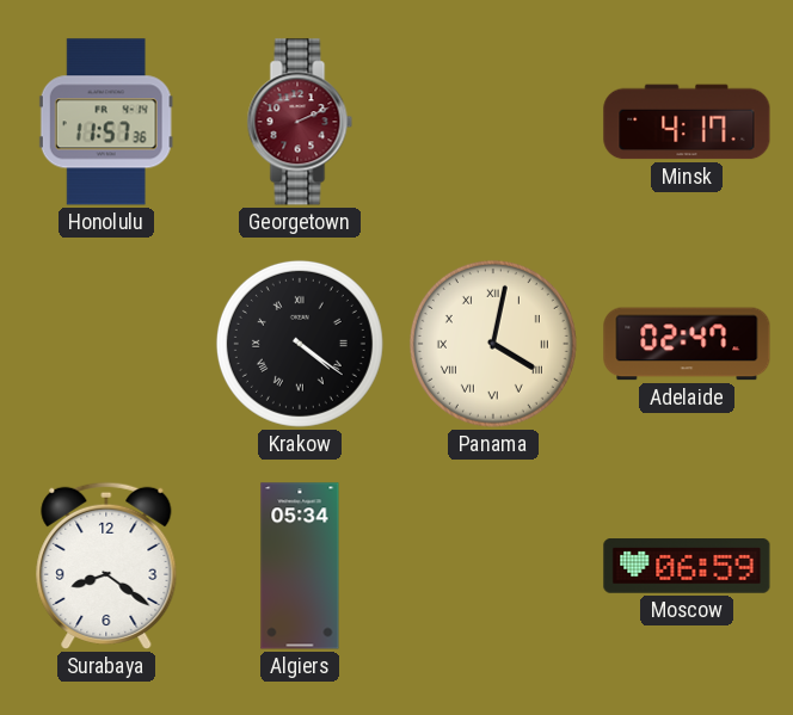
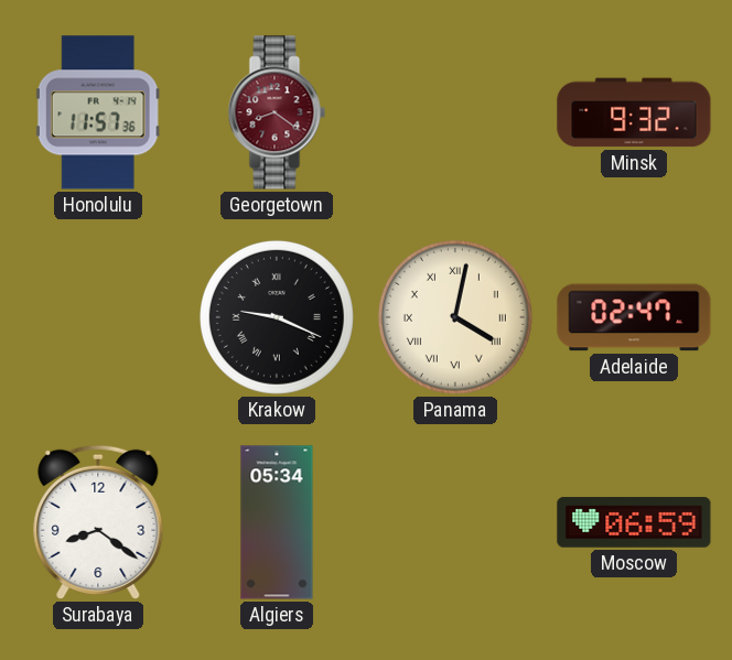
Georgetown: 2:11 -> 8:21 (277, 112)
Minsk: 4:17 -> 9:32 (634, 112)
Krakow: 4:21 -> 9:19 (277, 317)
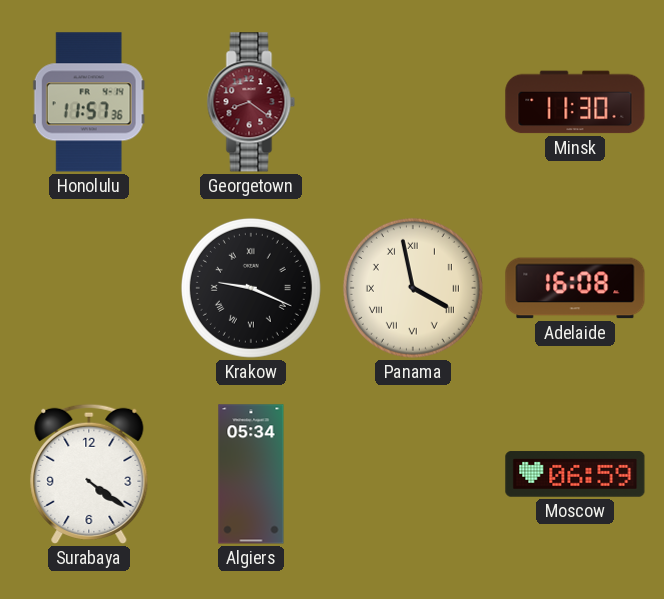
Minsk: 9:32 -> 11:30 (575, 102)
Panama: 4:02 -> 3:58 (413, 288)
Adelaide: 02:47 -> 16:08 (575, 288)
Surabaya: 8:21 -> 4:21 (89, 474)
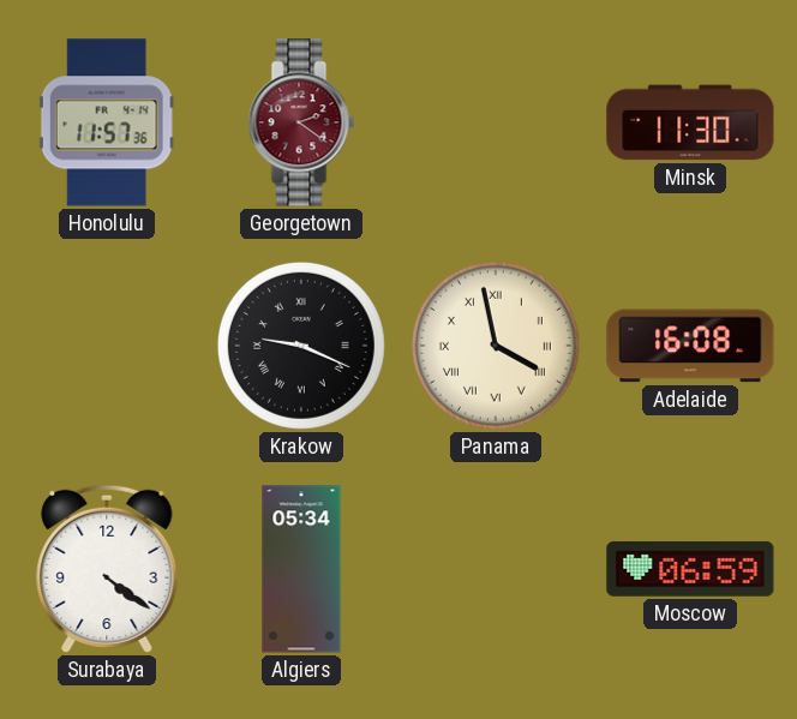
Georgetown: 8:21 -> 2:21 (301, 122)
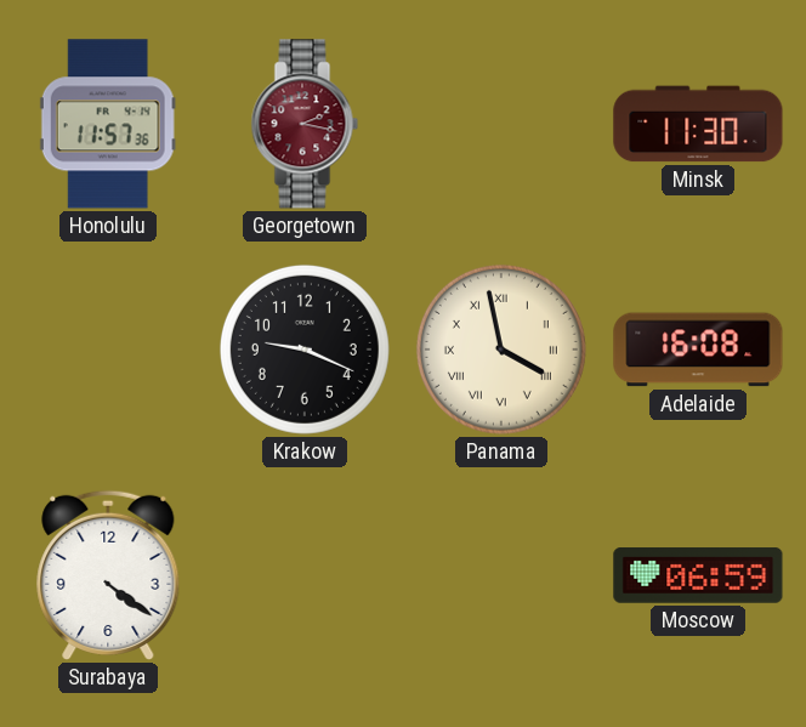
Georgetown: 2:21 -> 2:17 (305, 124)
Krakow numerals: Roman -> Arabic (305, 350)
Algiers: 05:34 -> none (301, 569)
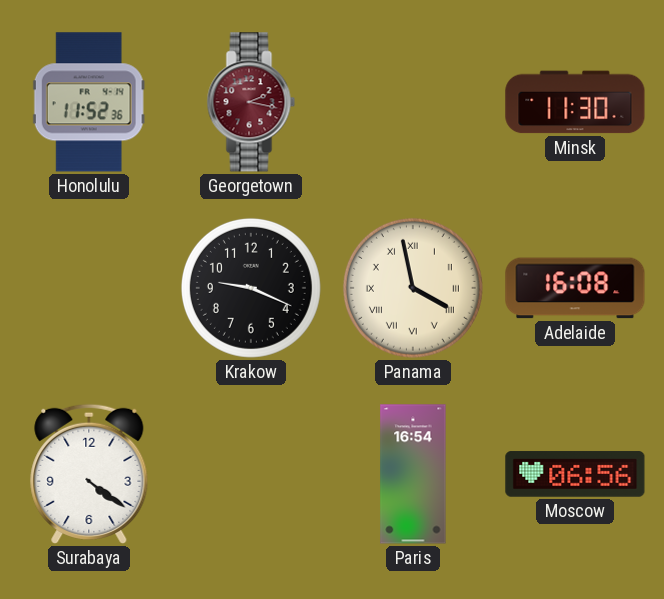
Honolulu: 11:57 -> 11:52 (89, 102)
Paris: none -> 16:54 (413, 474)
Moscow: 06:59 -> 06:56 (575, 474)
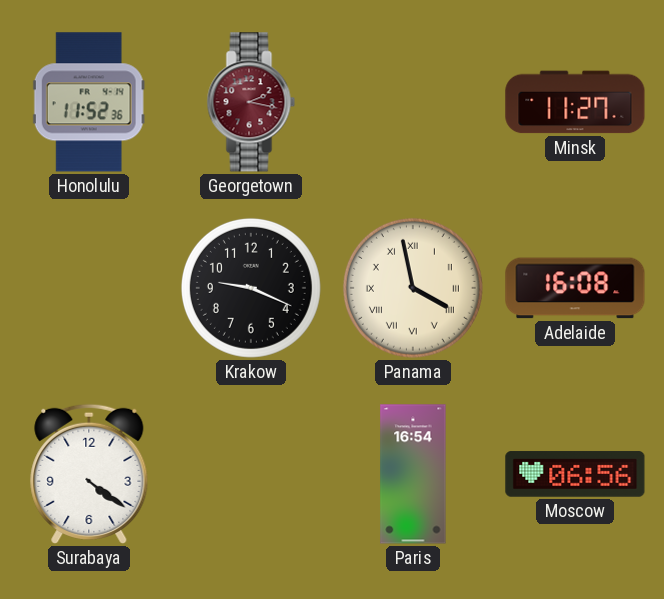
Minsk: 11:30 -> 11:27 (575, 102)
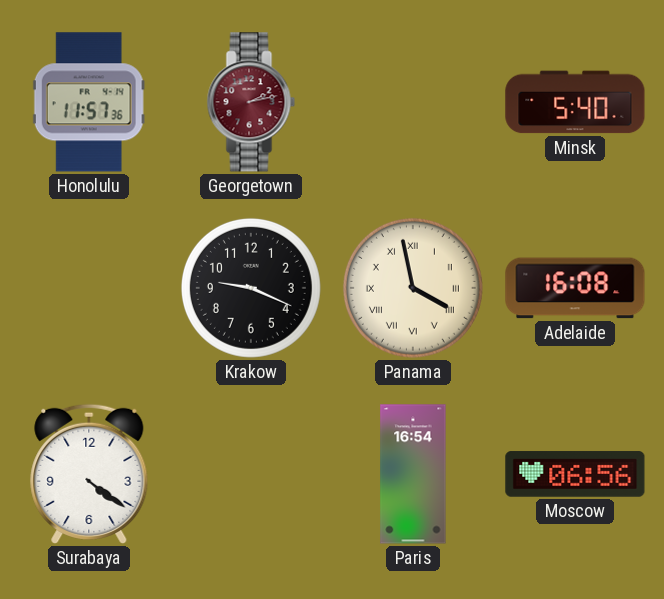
Honolulu: 11:52 -> 11:57 (89, 102)
Georgetown: 2:17 -> 2:13 (251, 102)
Minsk: 11:27 -> 5:40 (575, 102)
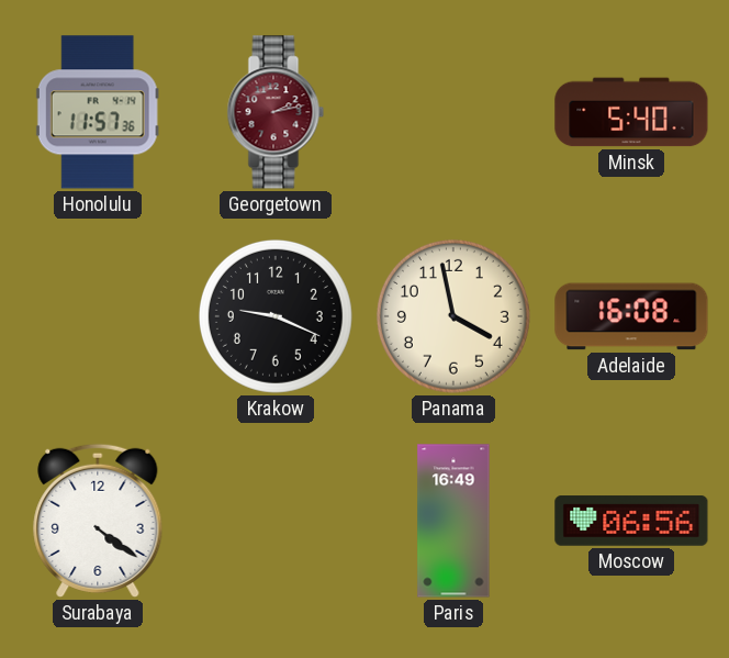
Panama numerals: Roman -> Arabic (453, 316)
Paris: 16:54 -> 16:49 (453, 521)
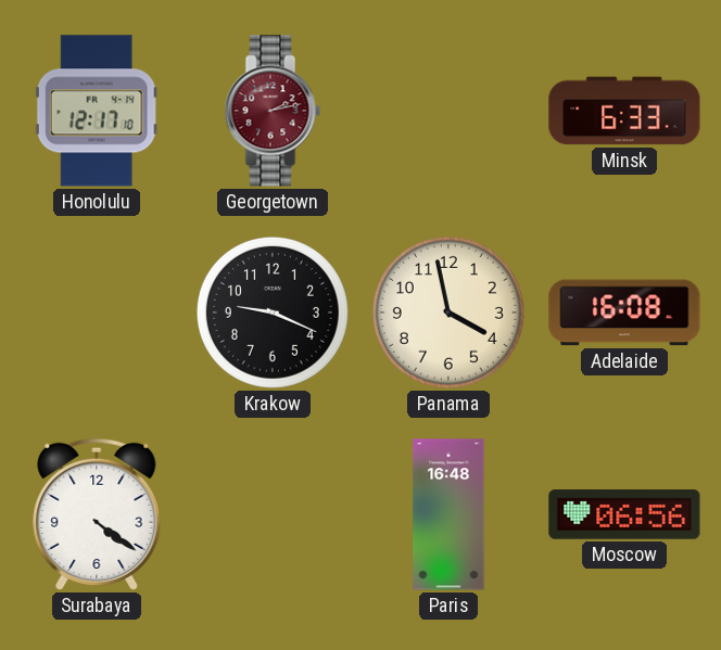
Honolulu: 11:57 -> 12:17 (97, 111)
Minsk: 5:40 -> 6:33 (624, 111)
Paris: 16:49 -> 16:48 (448, 514)
